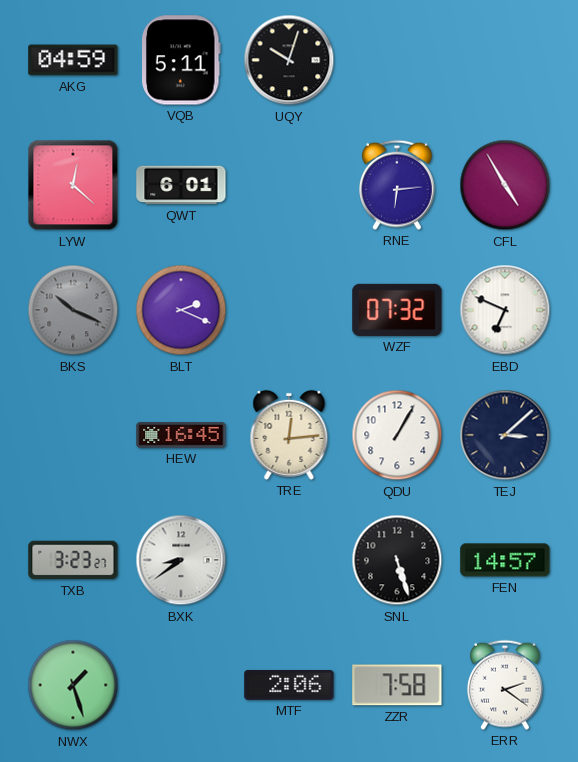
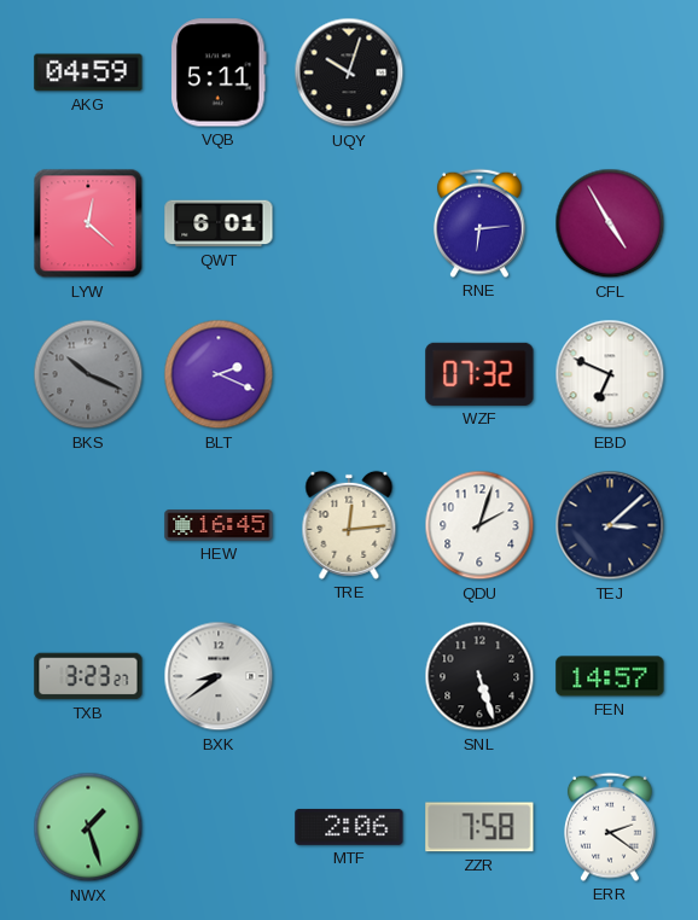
QDU: 1:05 -> 2:03 (479, 525)
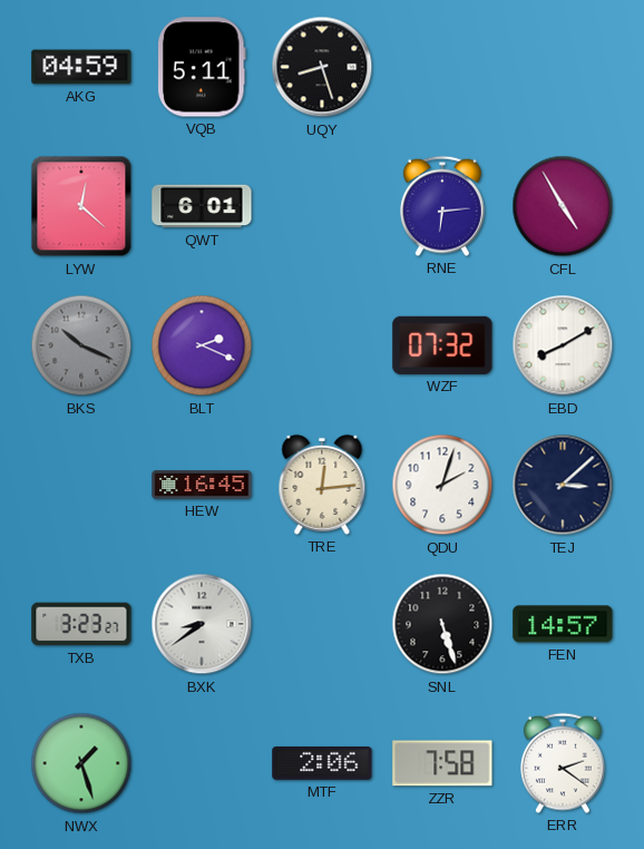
UQY: 10:03 -> 8:27 (322, 67)
EBD: 6:49 -> 8:10 (563, 345)
